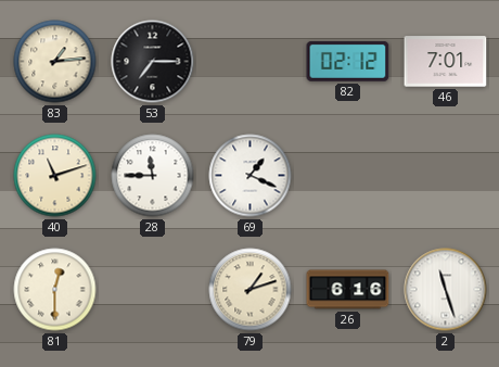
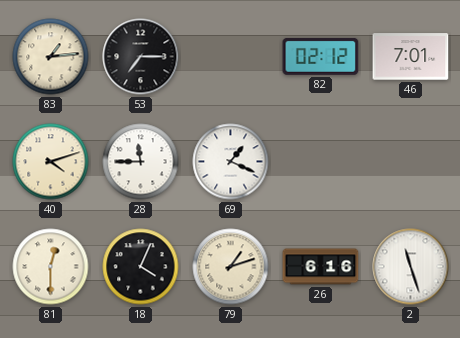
40: 11:12 -> 4:12 (51, 162)
18: none -> 4:04 (141, 267)
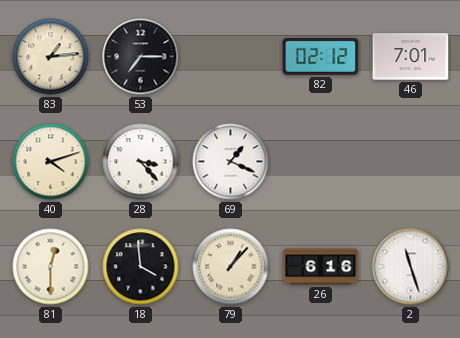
28: 11:45 -> 3:23 (141, 162)
18: 4:04 -> 3:59 (141, 267)
79: 1:12 -> 1:07 (231, 267)
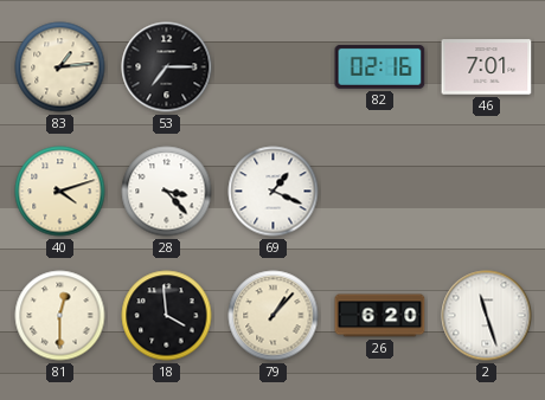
82: 02:12 -> 02:16 (380, 66)
26: 6:16 -> 6:20 (380, 316)
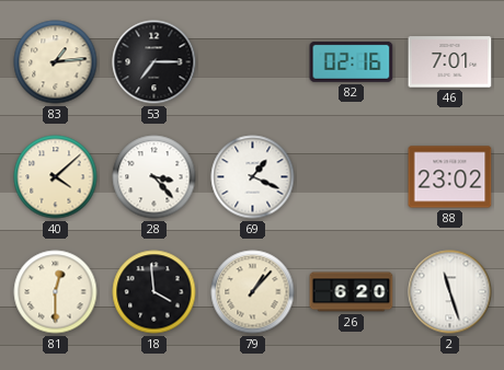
40: 4:12 -> 4:08 (56, 177)
88: none -> 23:02 (450, 177)
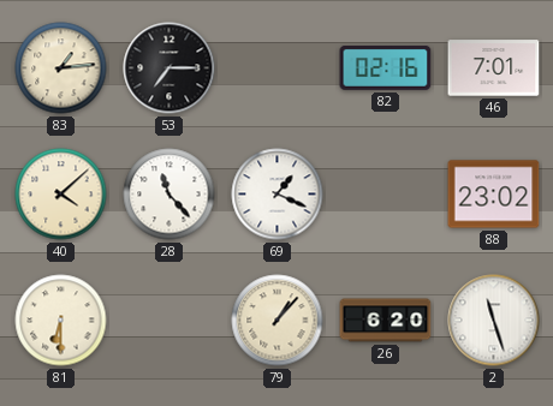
28: 3:23 -> 11:23 (170, 195)
81: 12:30 -> 6:30 (61, 321)
18: 3:59 -> none (154, 292)
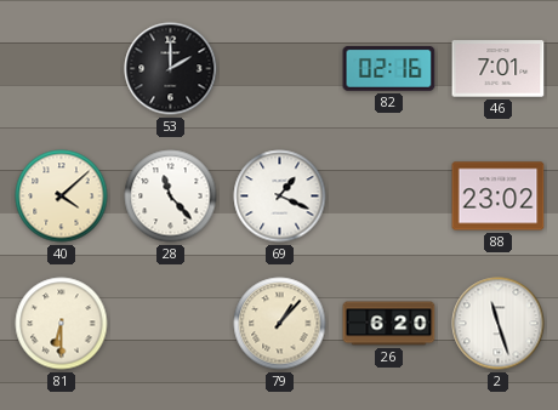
83: 1:14 -> none (61, 68)
53: 7:15 -> 2:00 (171, 69)
